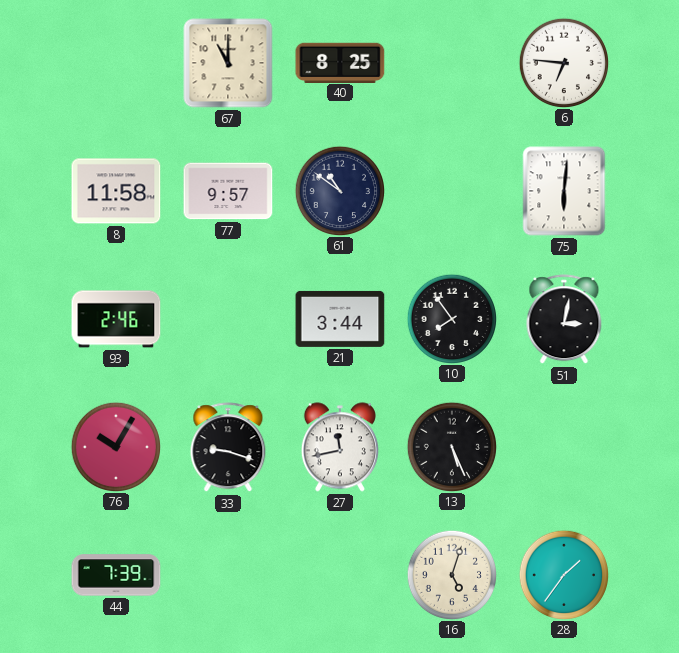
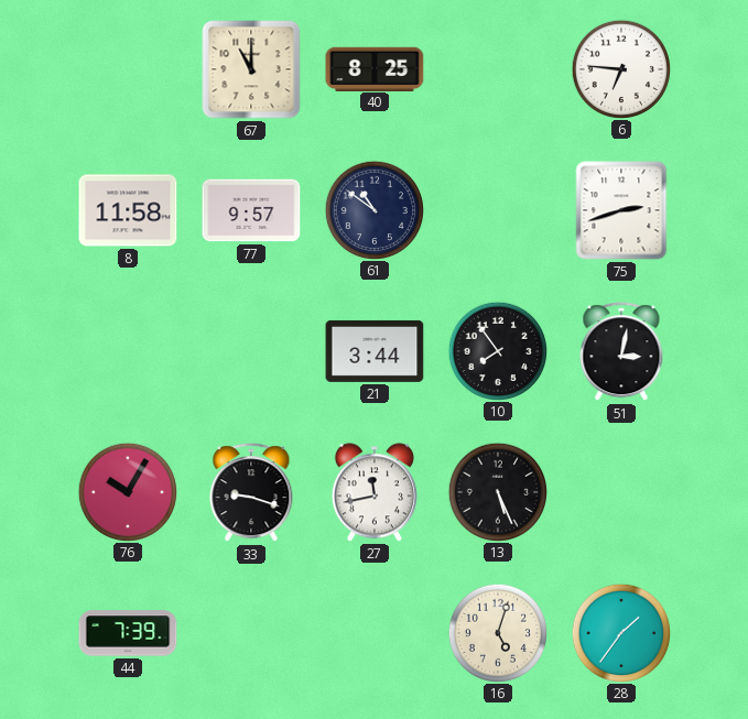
75: 6:01 -> 2:42 (621, 210)
93: 2:46 -> none (116, 319)
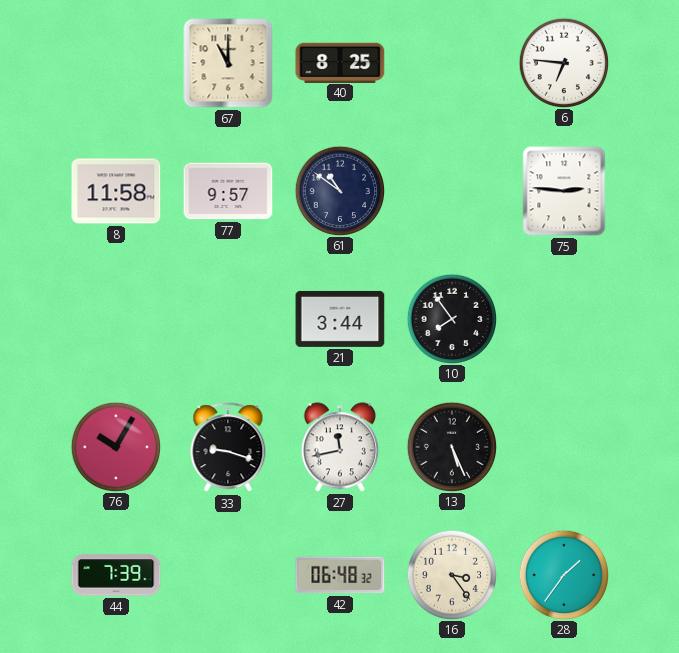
75: 2:42 -> 2:46 (564, 191)
51: 3:02 -> none (621, 352)
42: none -> 06:48 (340, 575)
16: 5:03 -> 3:24 (451, 574)
